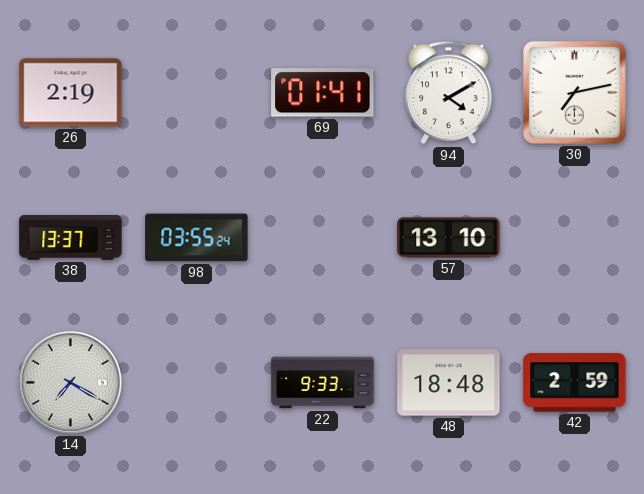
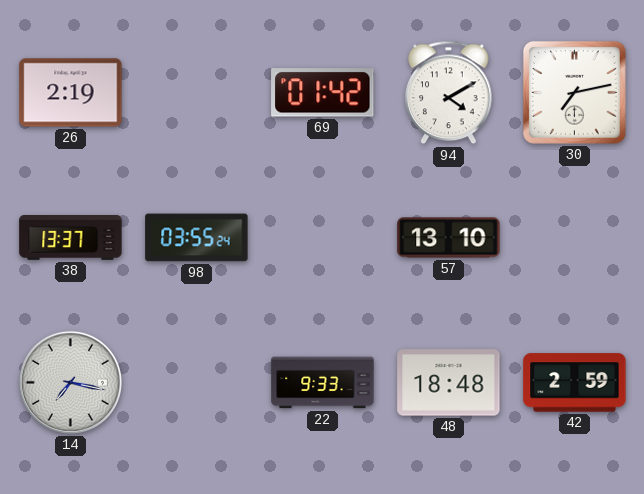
69: 01:41 -> 01:42 (323, 93)
14: 7:20 -> 7:17 (70, 382)
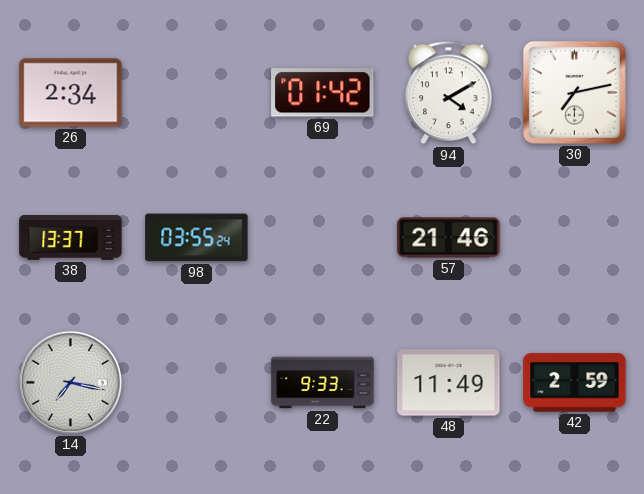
26: 2:19 -> 2:34 (71, 93)
57: 13:10 -> 21:46 (449, 238)
48: 18:48 -> 11:49 (449, 383)
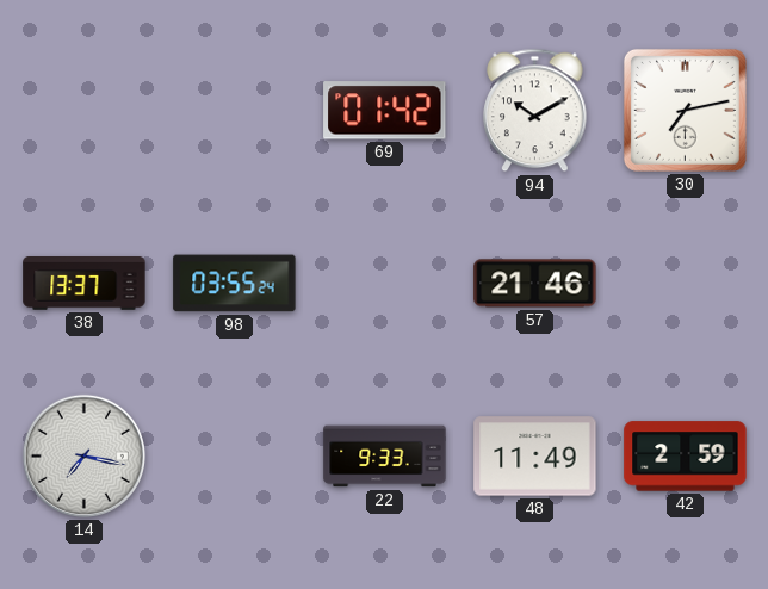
26: 2:34 -> none (71, 93)
94: 4:10 -> 10:10 (535, 111)
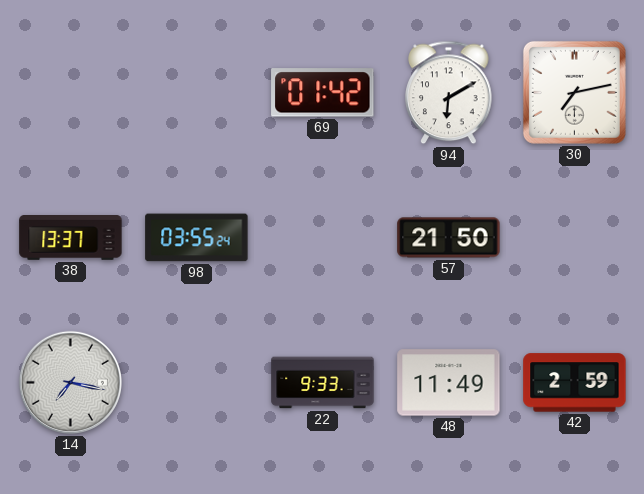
94: 10:10 -> 6:10 (449, 93)
57: 21:46 -> 21:50 (449, 238)
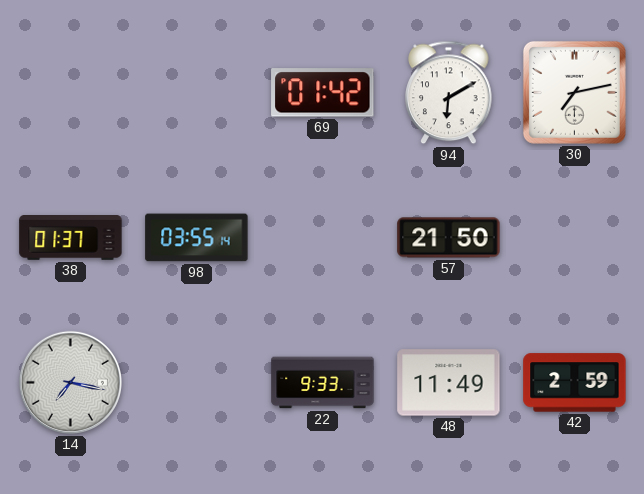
38: 13:37 -> 01:37 (71, 238)
98: 03:55:24 -> 03:55:14 (197, 238)
